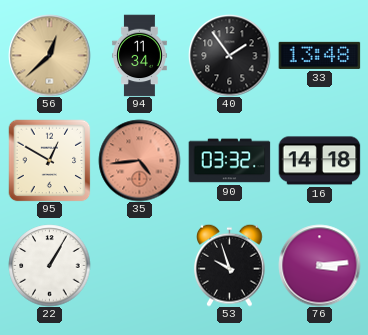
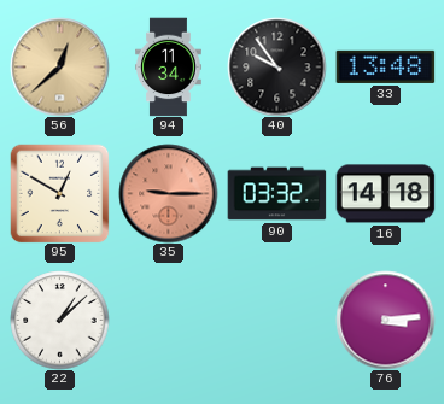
40: 1:54 -> 9:54 (276, 66)
35: 4:44 -> 9:15 (168, 193)
22: 1:05 -> 1:08 (59, 320)
53: 9:57 -> none (230, 265)
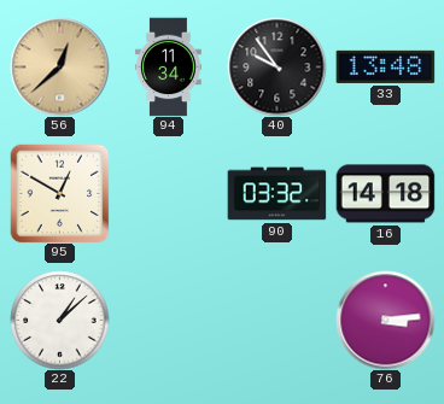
35: 9:15 -> none (168, 193)
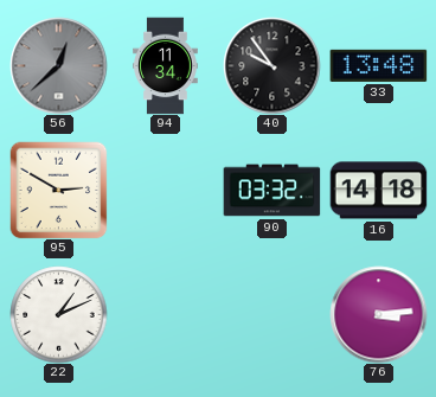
56 dial: champagne -> grey (58, 65)
95: 12:50 -> 2:50 (58, 190)
22: 1:08 -> 1:11 (58, 314)
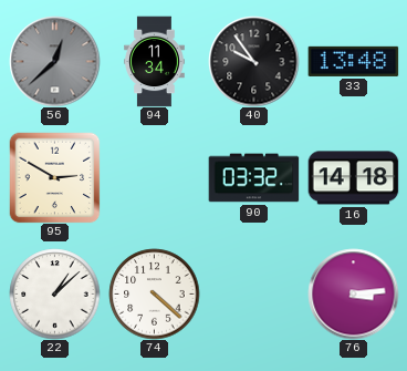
22: 1:11 -> 1:08 (54, 293)
74: none -> 4:22 (154, 293)
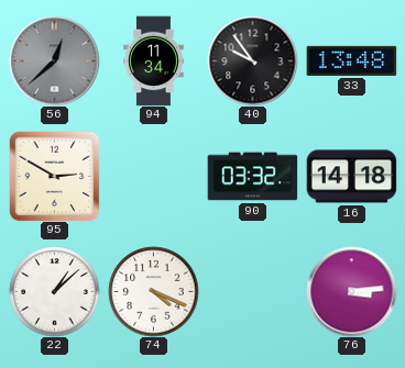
74: 4:22 -> 4:19 (153, 291)
